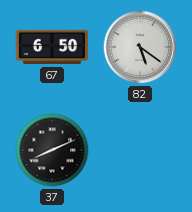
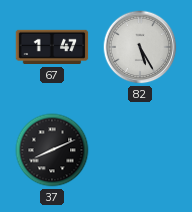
67: 6:50 -> 1:47 (52, 47)
82: 5:21 -> 5:25 (140, 47)
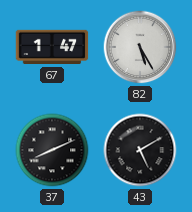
43: none -> 5:10 (140, 150)
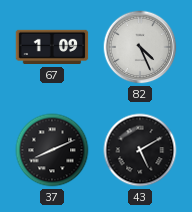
67: 1:47 -> 1:09 (52, 47)
82: 5:25 -> 4:26 (140, 47)
